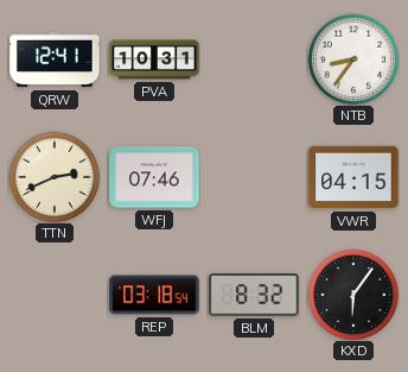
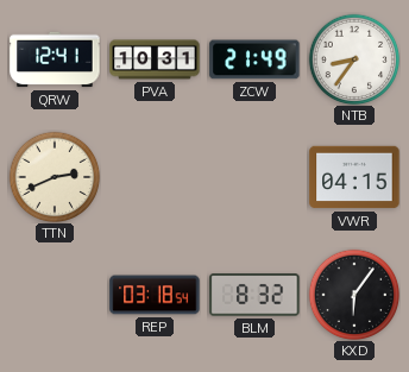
ZCW: none -> 21:49 (254, 59)
WFJ: 07:46 -> none (154, 177)
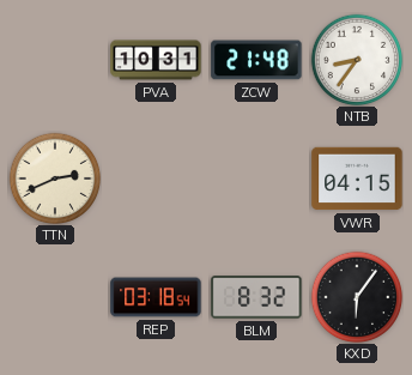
QRW: 12:41 -> none (55, 59)
ZCW: 21:49 -> 21:48 (256, 60)
